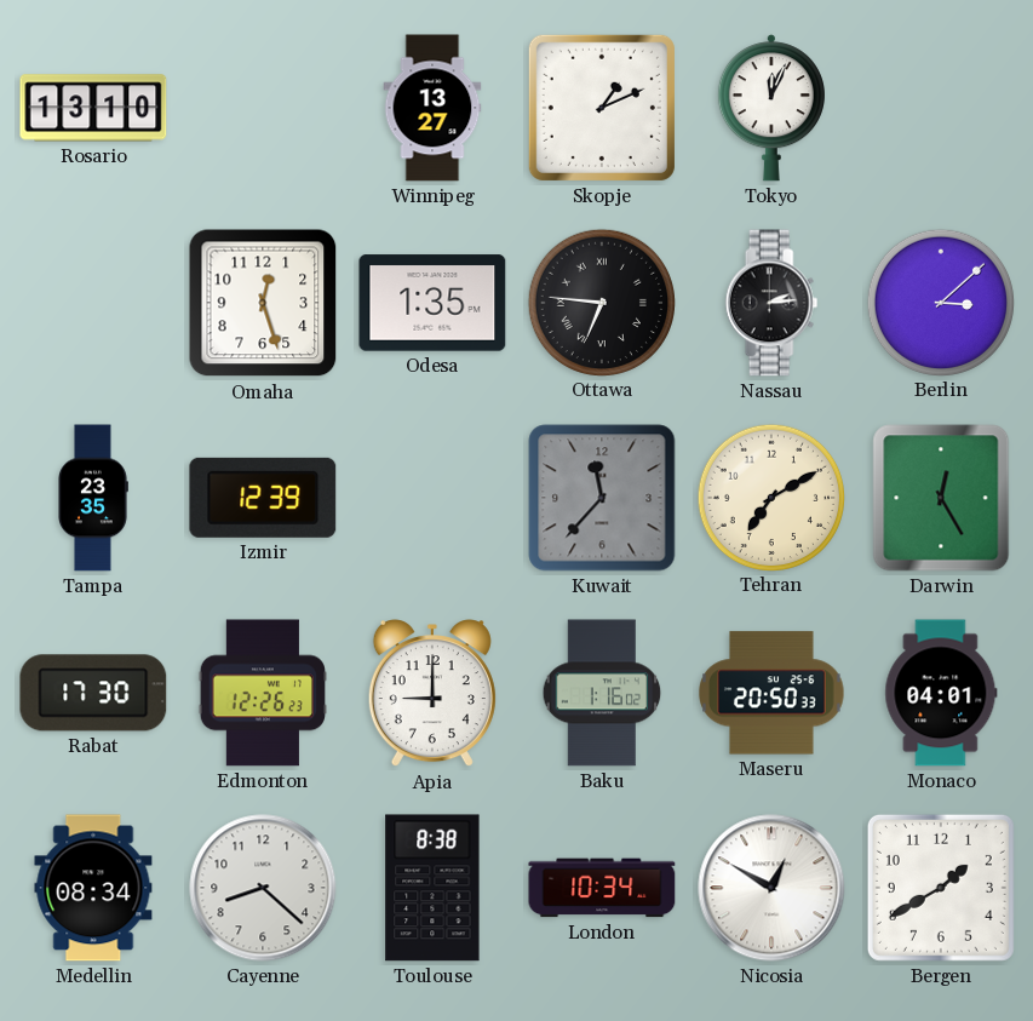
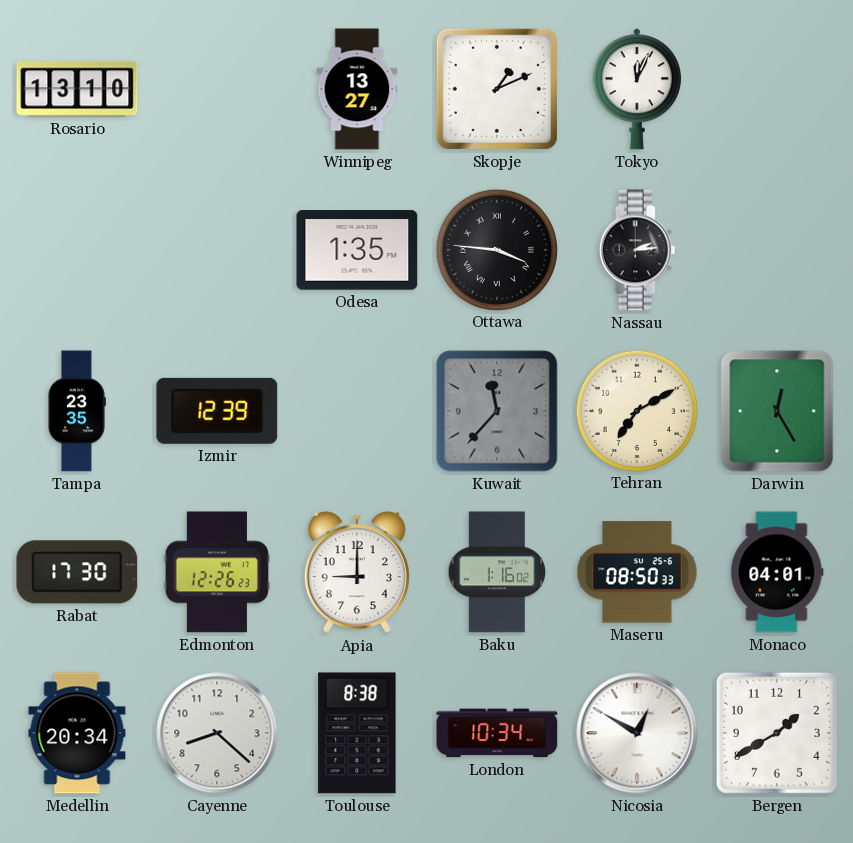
Omaha: 12:27 -> none (263, 303)
Ottawa: 6:46 -> 3:46 (496, 249)
Berlin: 3:08 -> none (940, 302)
Maseru: 20:50 -> 08:50 (637, 572)
Medellin: 08:34 -> 20:34 (77, 733)
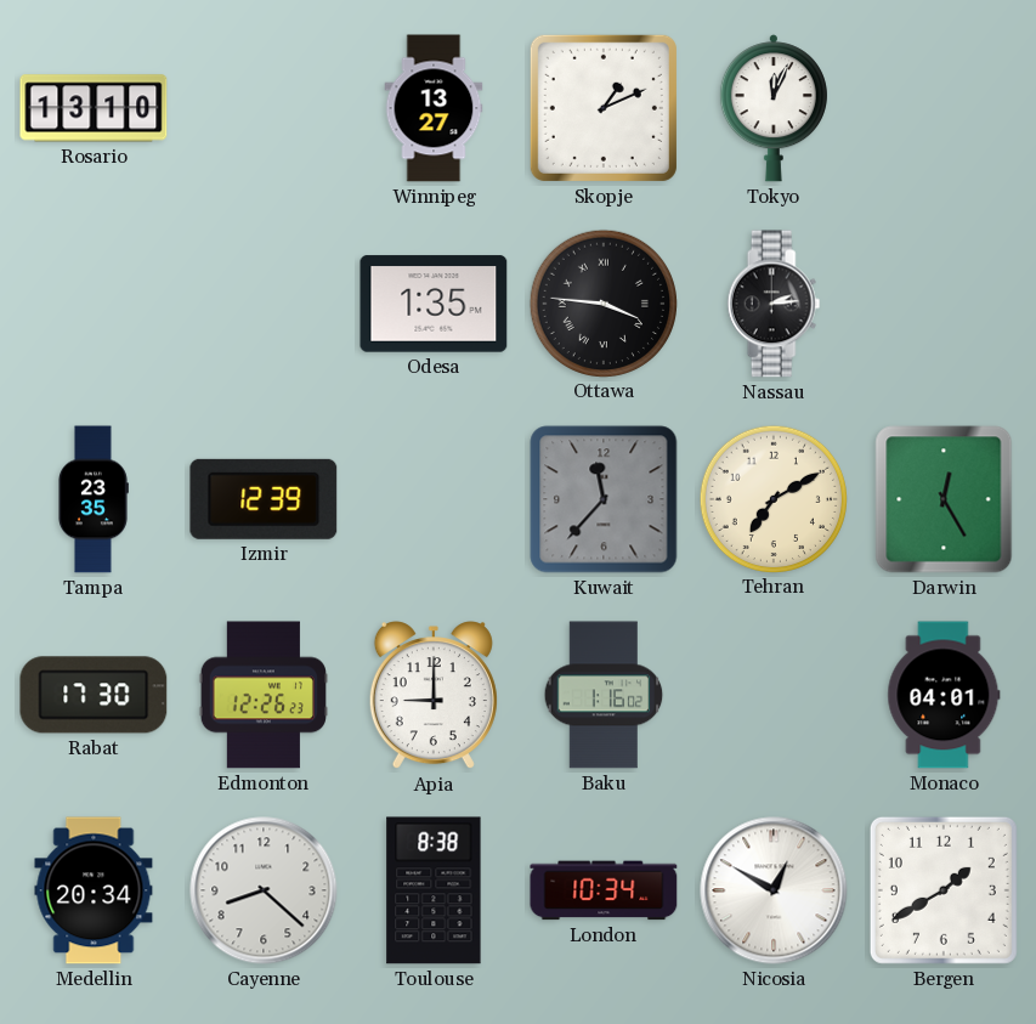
Maseru: 08:50 -> none (637, 572)
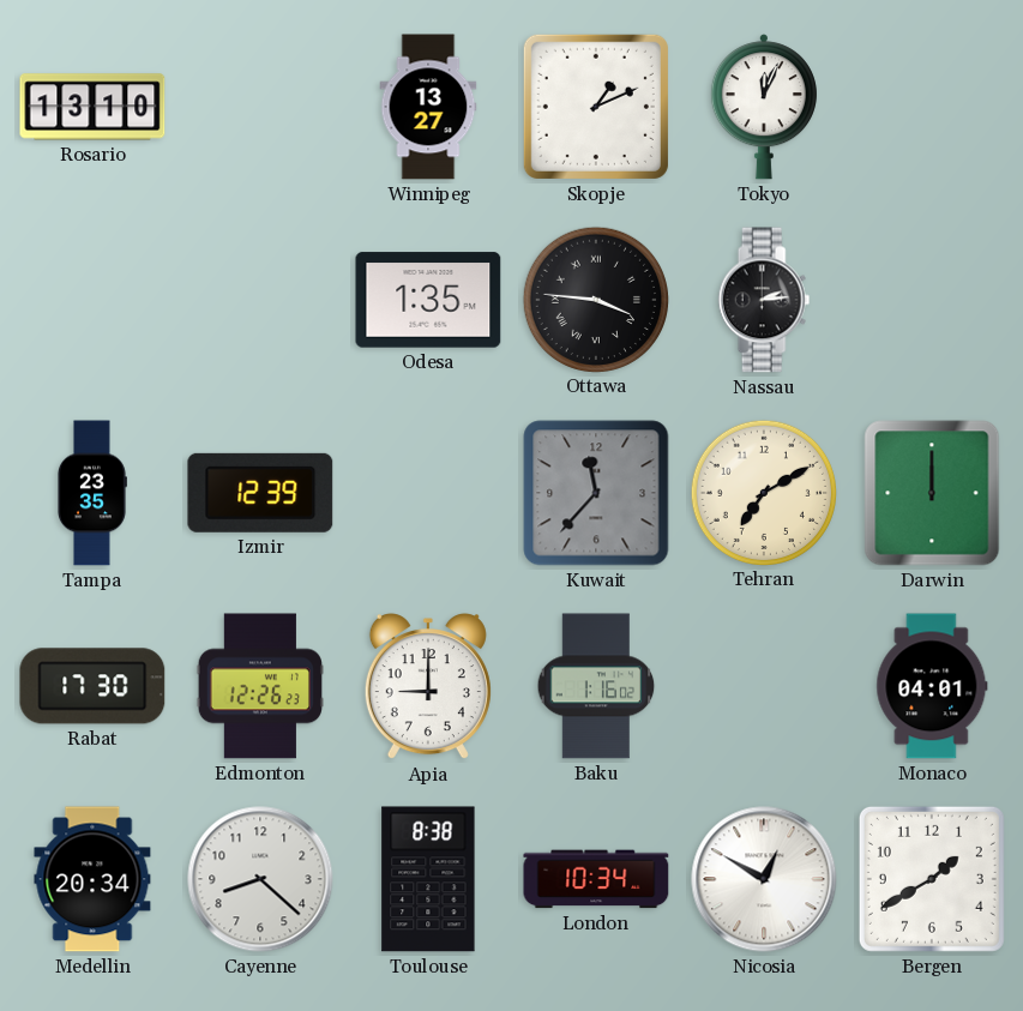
Darwin: 12:25 -> 12:00 (932, 493)
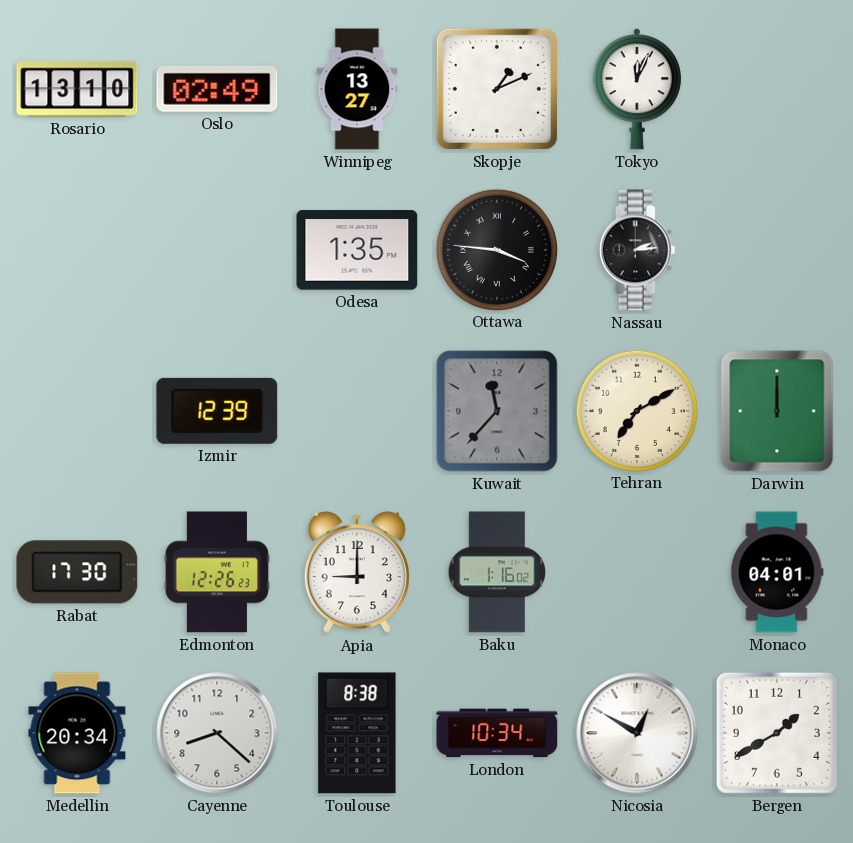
Oslo: none -> 02:49 (217, 89)
Tampa: 23:35 -> none (92, 493)
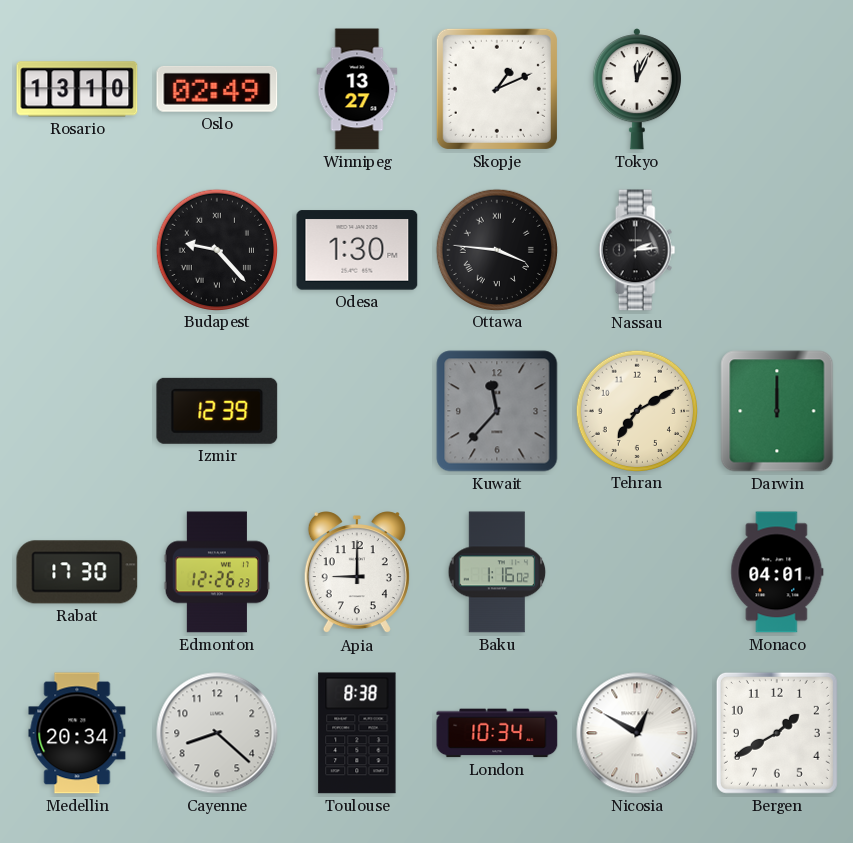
Budapest: none -> 9:23 (216, 249)
Odesa: 1:35 -> 1:30 (357, 250)
